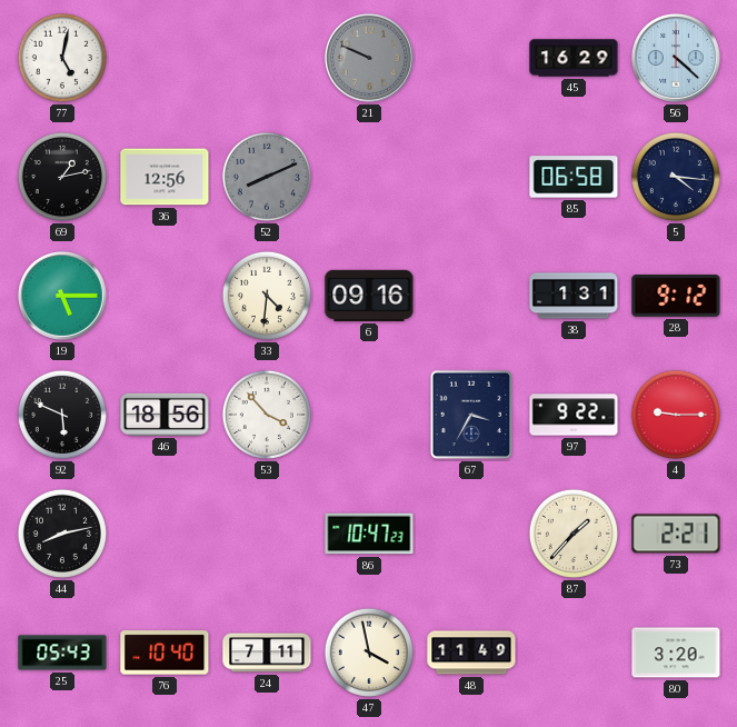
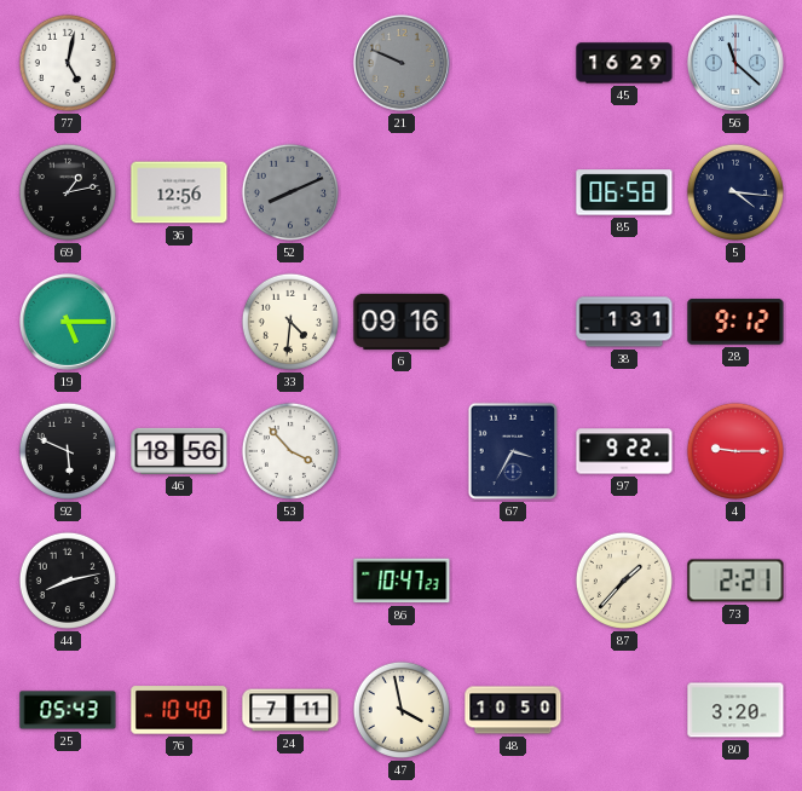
56: 4:22 -> 11:22 (735, 63)
48: 11:49 -> 10:50 (513, 710)
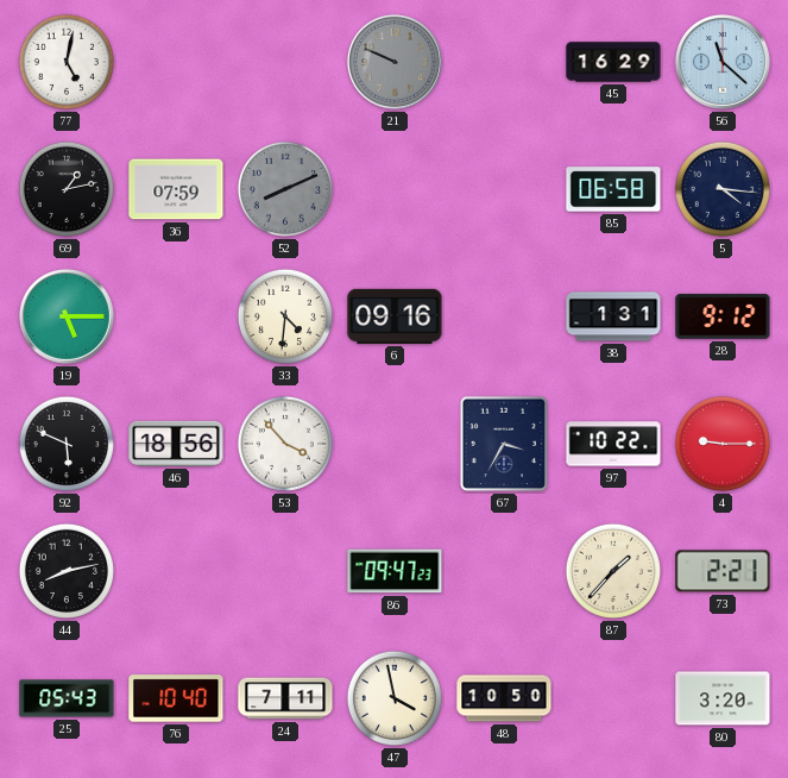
36: 12:56 -> 07:59 (176, 189)
97: 9:22 -> 10:22 (613, 444)
86: 10:47 -> 09:47 (395, 571)
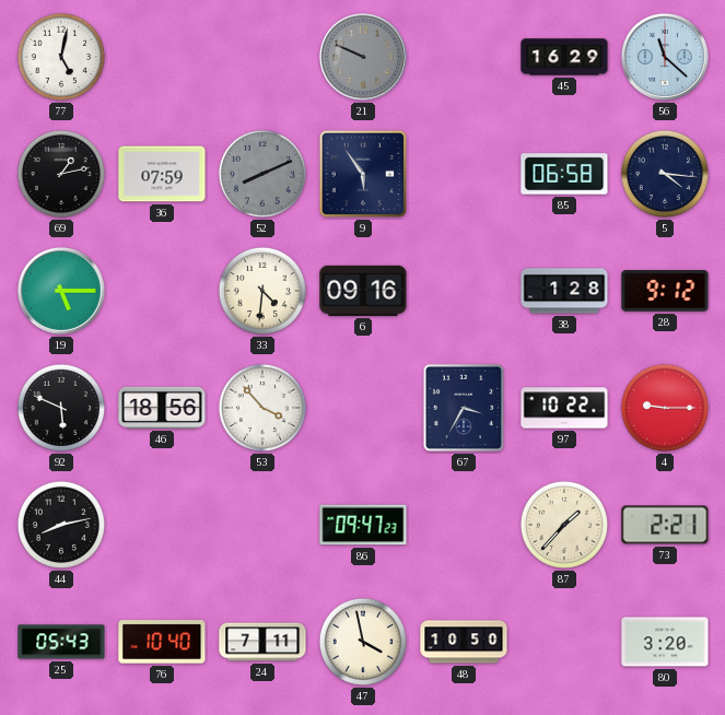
9: none -> 5:54 (363, 174)
38: 1:31 -> 1:28 (564, 291)
